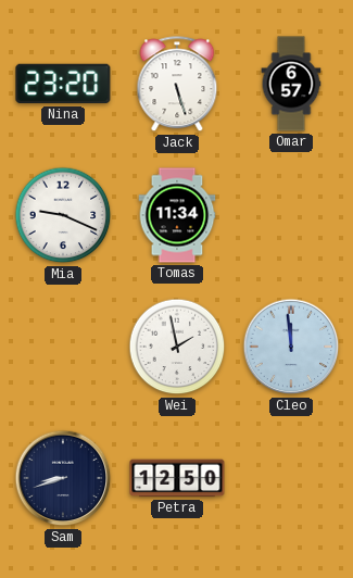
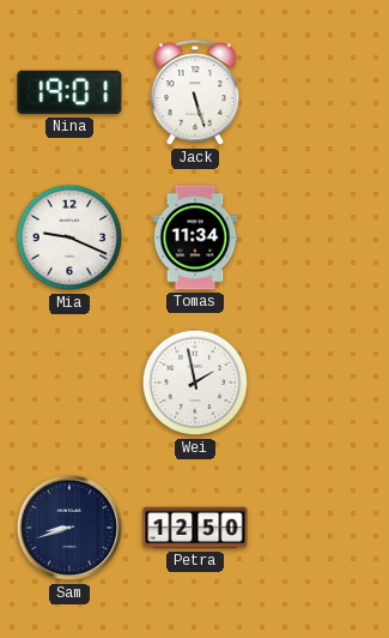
Nina: 23:20 -> 19:01 (69, 92)
Omar: 6:57 -> none (291, 84)
Cleo: 11:59 -> none (291, 347)
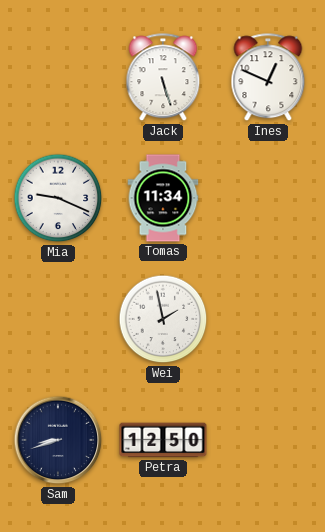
Nina: 19:01 -> none (69, 92)
Ines: none -> 12:49 (268, 78)
